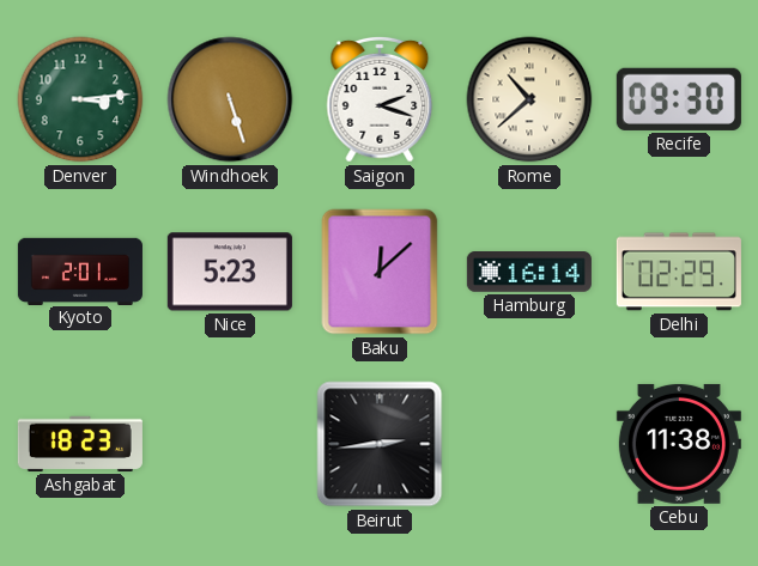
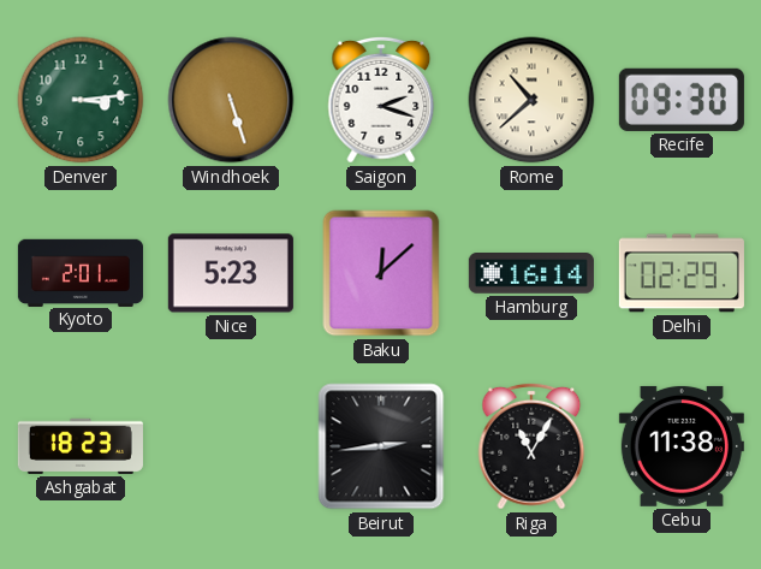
Riga: none -> 11:05 (531, 446)
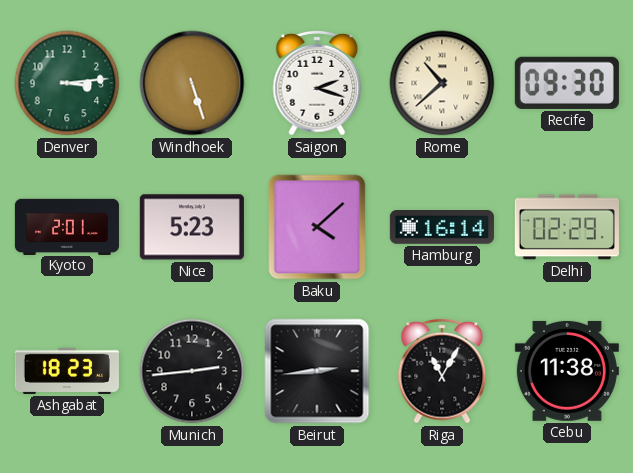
Baku: 12:08 -> 4:08 (317, 227)
Munich: none -> 2:44 (192, 371)
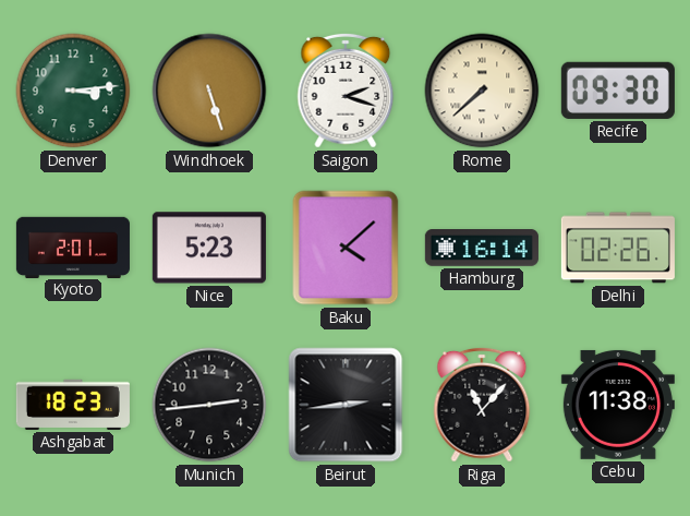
Rome: 10:38 -> 7:38 (482, 91)
Delhi: 02:29 -> 02:26 (618, 248)
Riga: 11:05 -> 11:07 (482, 405)
